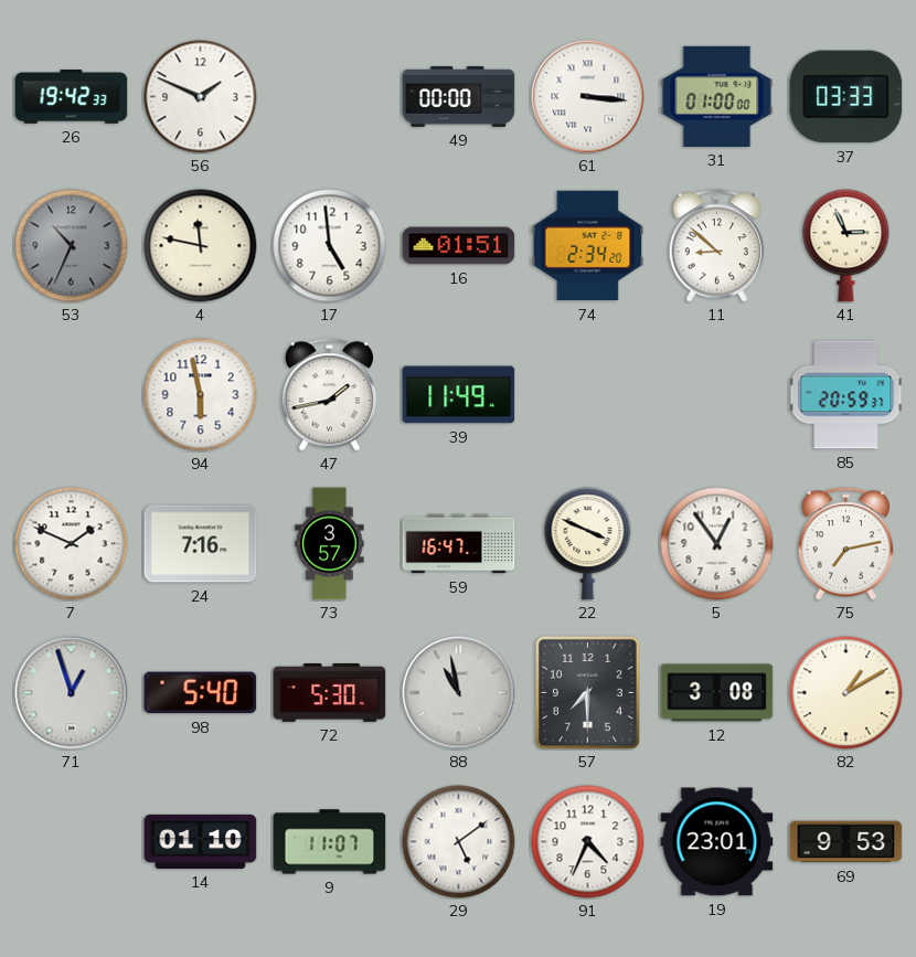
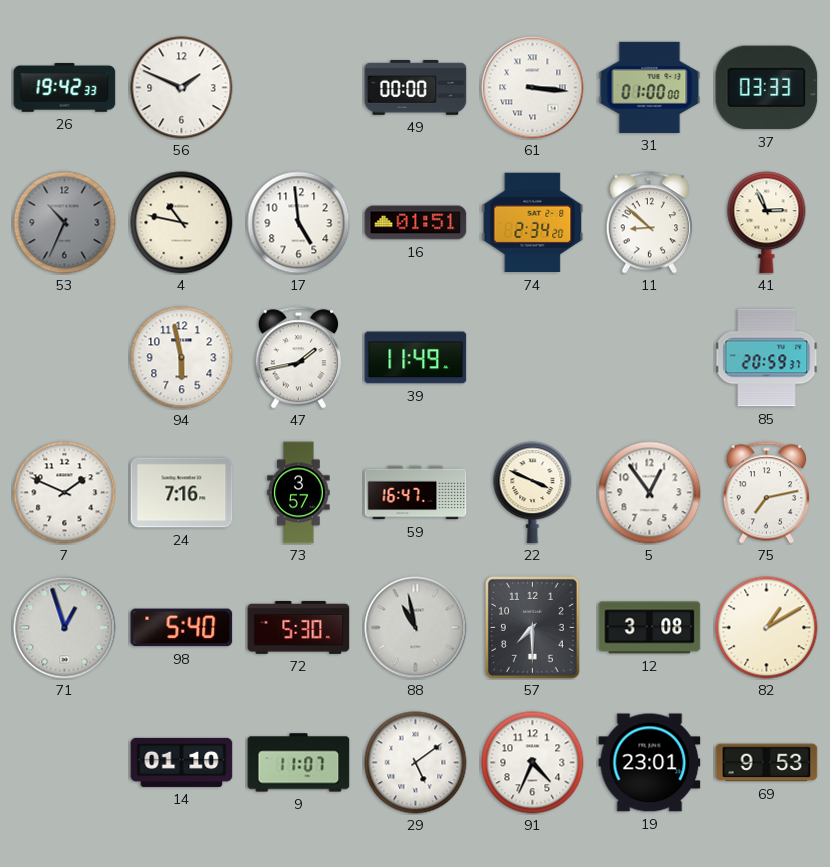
4: 11:47 -> 10:47 (182, 223)
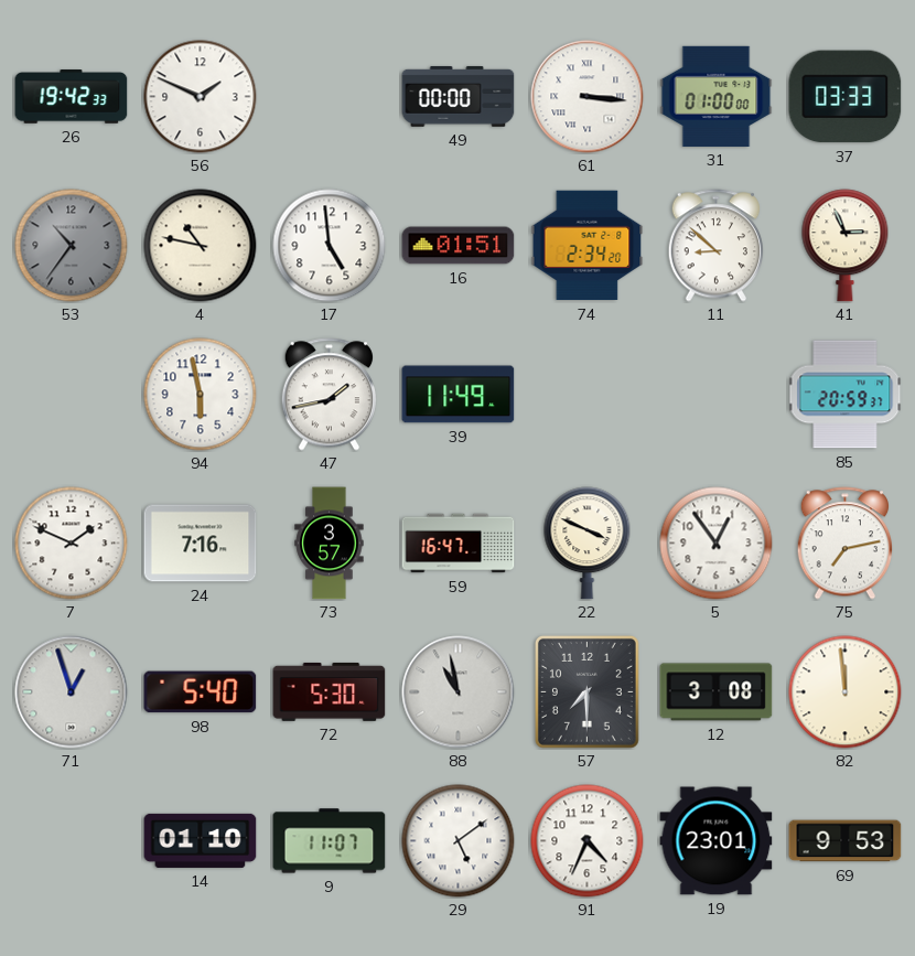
53: 10:34 -> 10:36 (72, 246)
82: 1:10 -> 11:59 (846, 692)
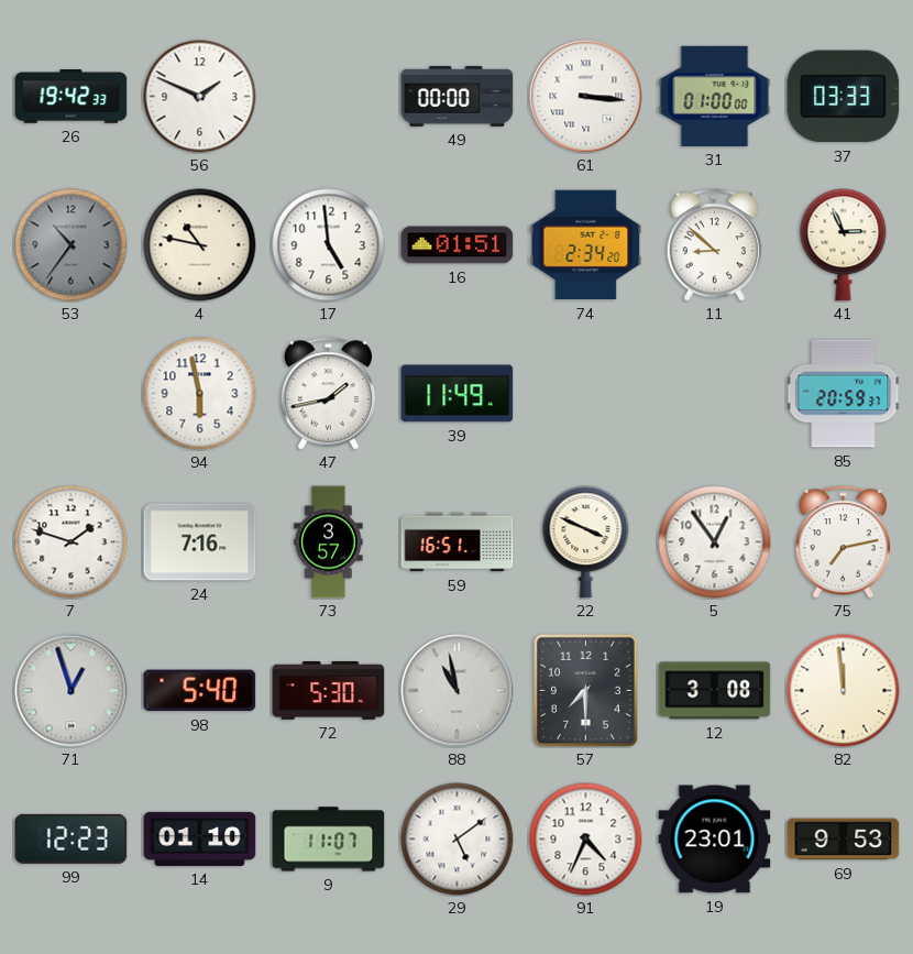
7: 1:49 -> 1:48 (71, 542)
59: 16:47 -> 16:51 (458, 542)
99: none -> 12:23 (71, 838)
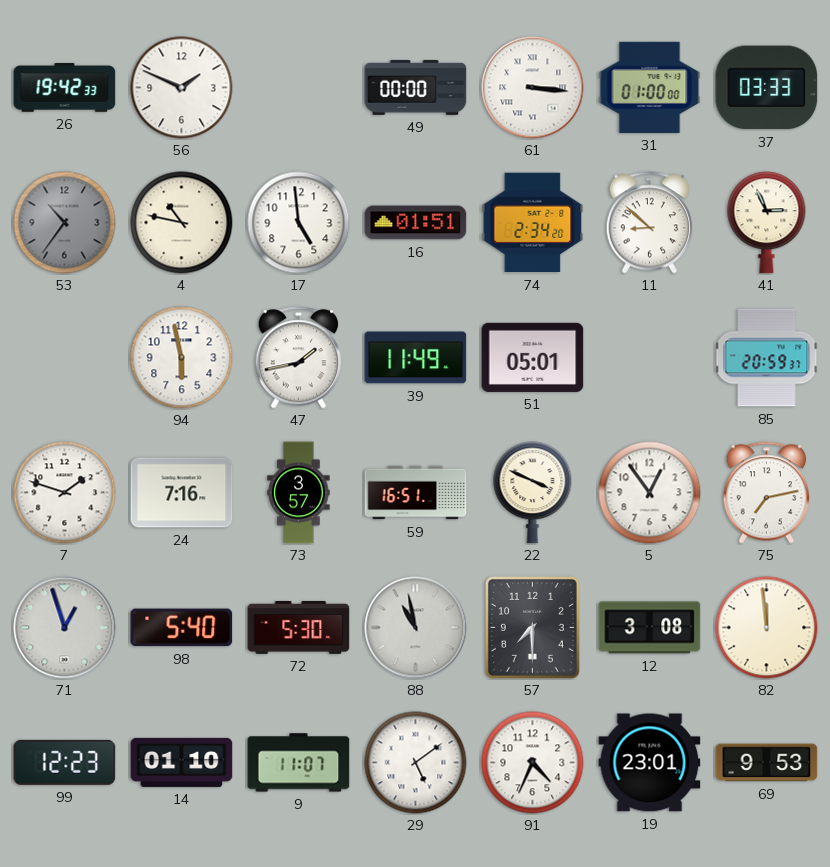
51: none -> 05:01 (533, 357)
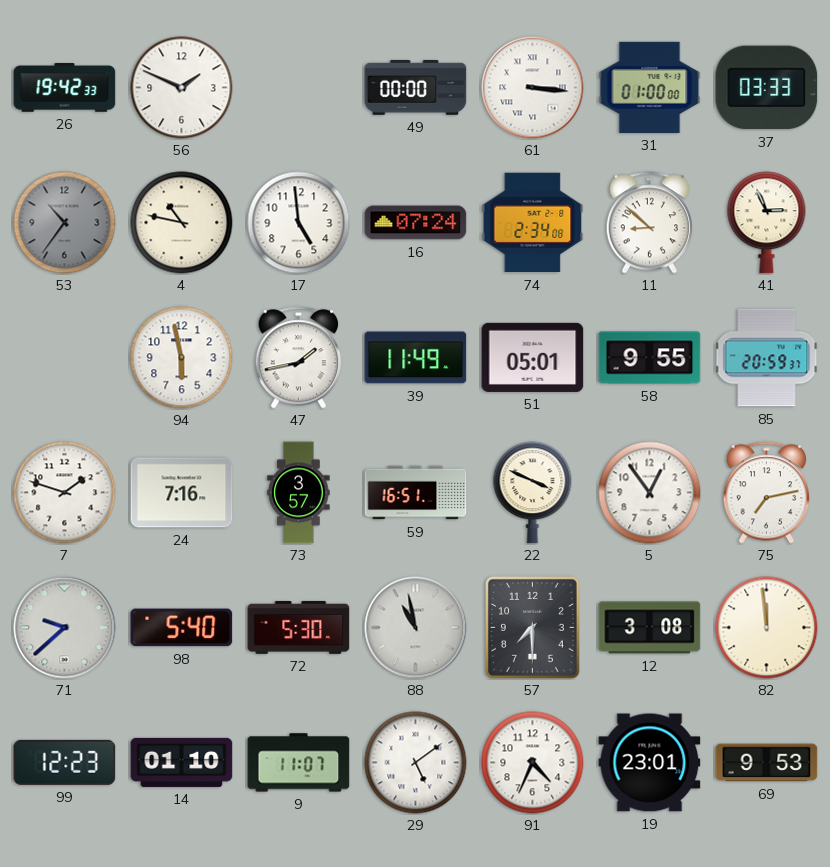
16: 01:51 -> 07:24 (416, 223)
74: 2:34:20 -> 2:34:08 (533, 223)
58: none -> 9:55 (650, 358)
71: 12:57 -> 9:38 (65, 628)
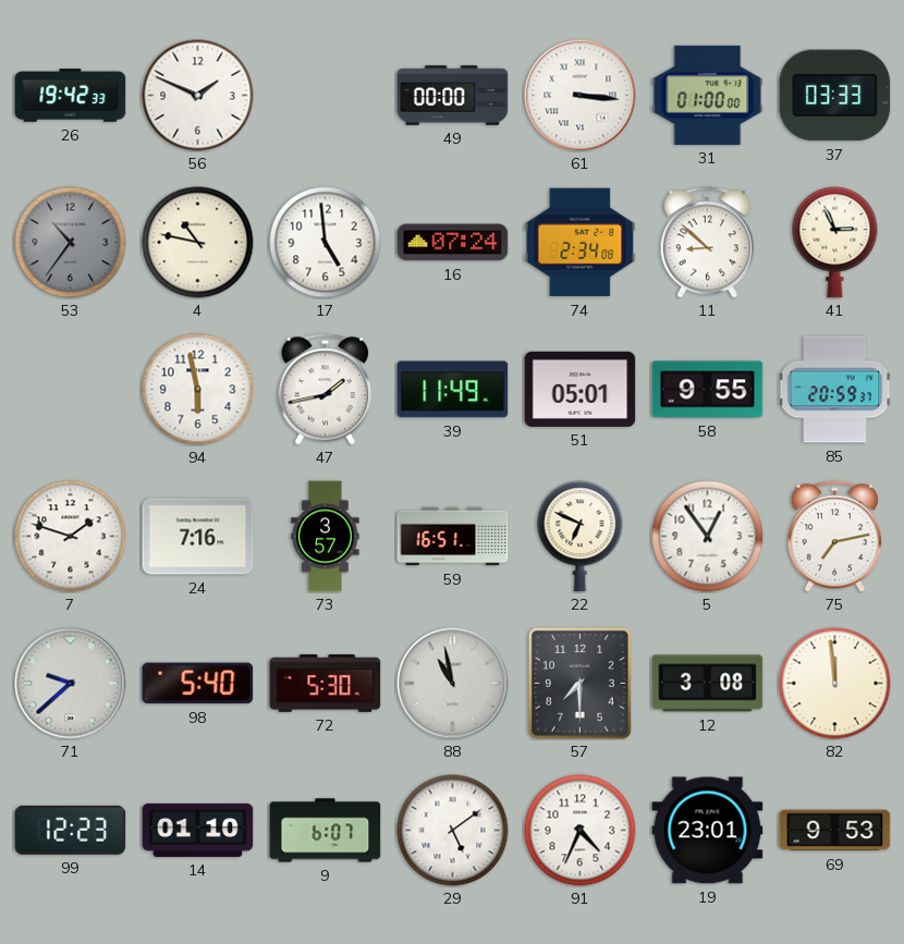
22: 3:49 -> 6:49 (581, 537)
9: 11:07 -> 6:07 (326, 831)
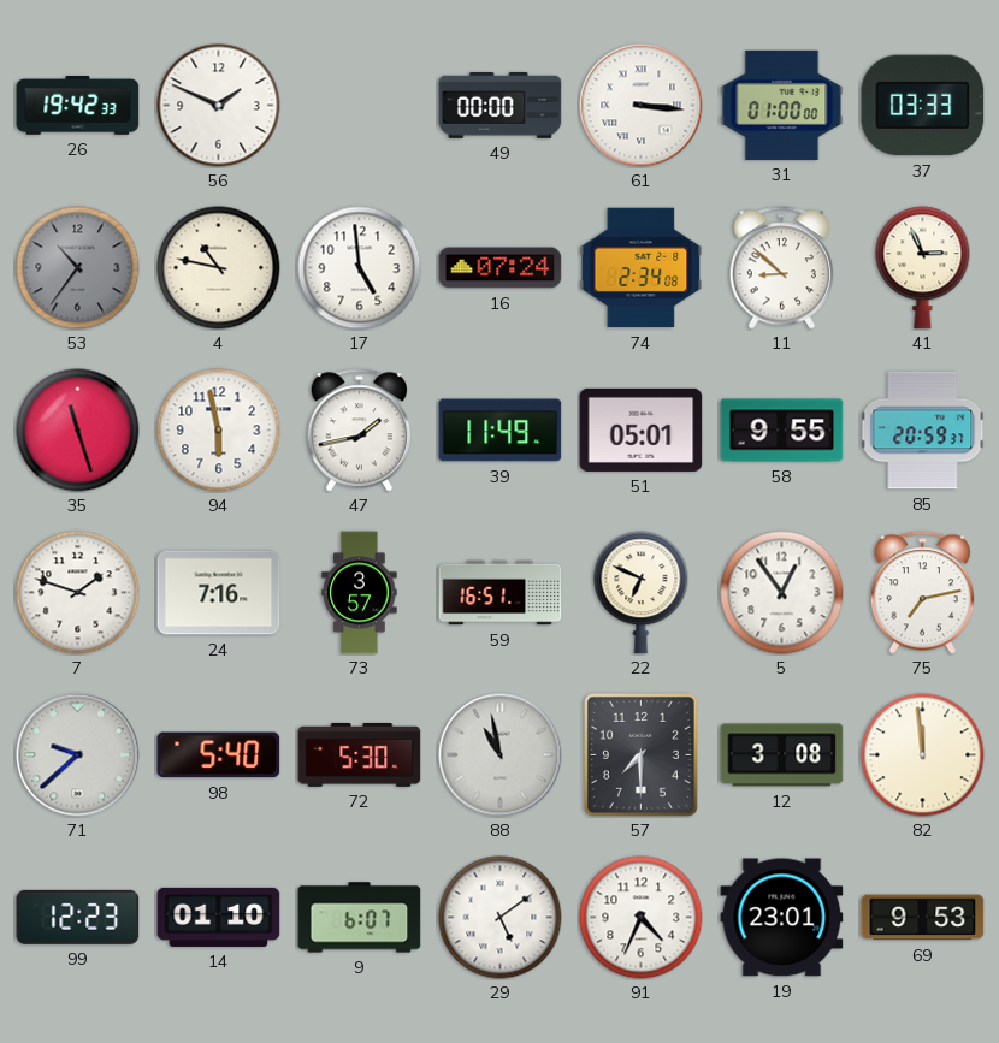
35: none -> 11:27 (78, 431)
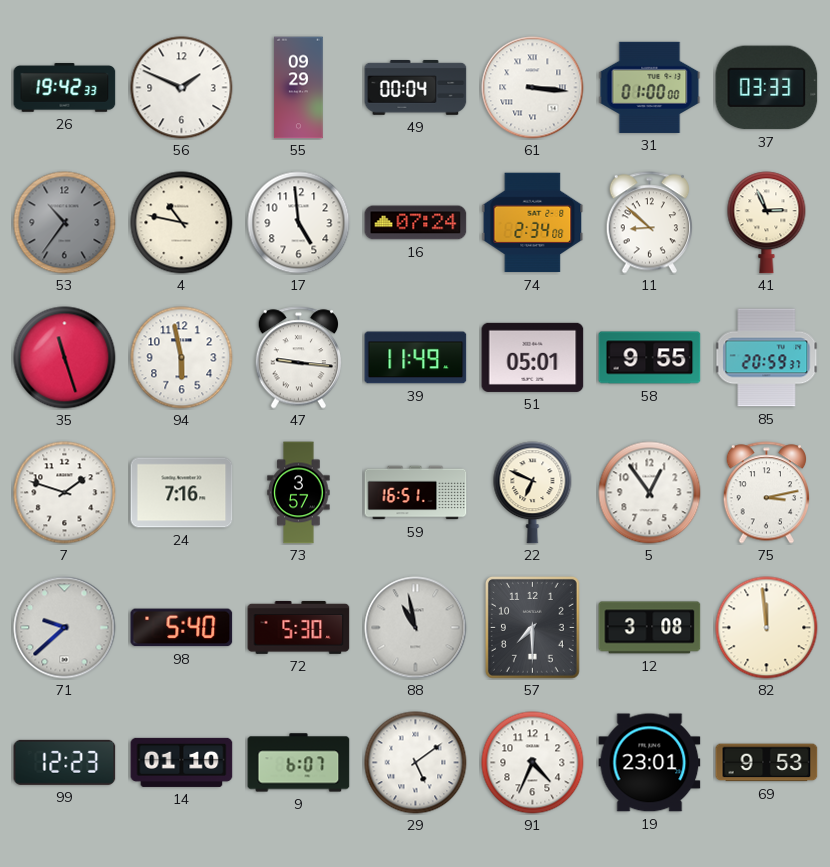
55: none -> 09:29 (299, 88)
49: 00:00 -> 00:04 (416, 87)
47: 1:43 -> 9:16 (298, 358)
75: 7:13 -> 3:13 (766, 493)
